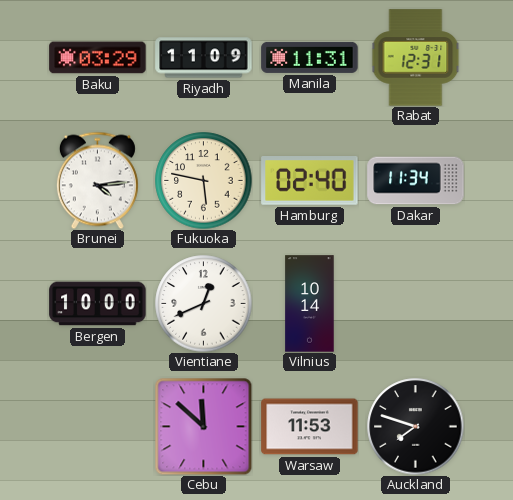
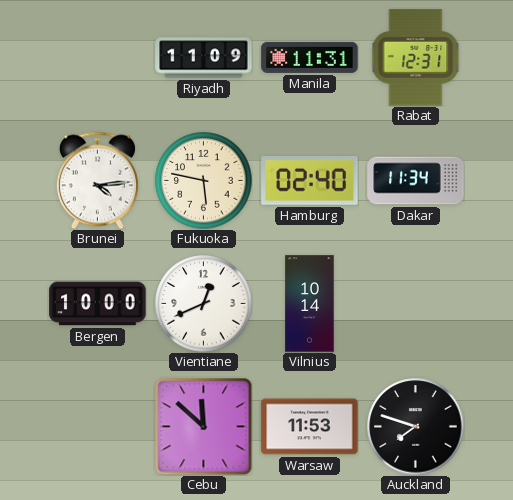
Baku: 03:29 -> none (98, 58)
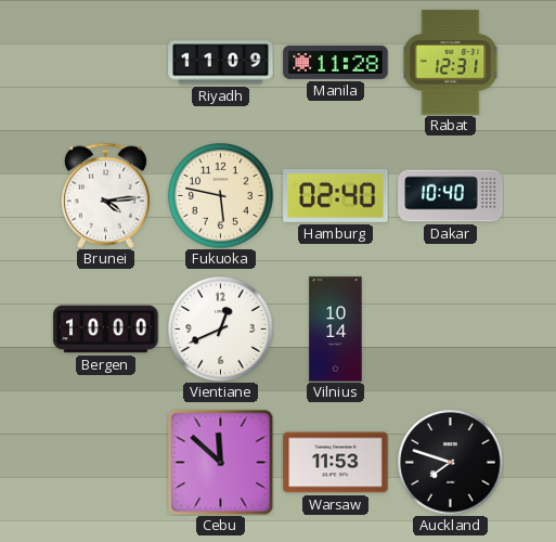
Manila: 11:31 -> 11:28 (336, 62)
Dakar: 11:34 -> 10:40 (451, 196)
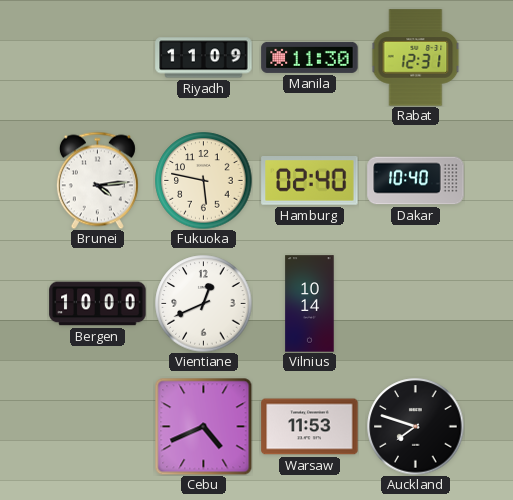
Manila: 11:28 -> 11:30 (310, 57)
Cebu: 11:52 -> 4:41 (203, 426)
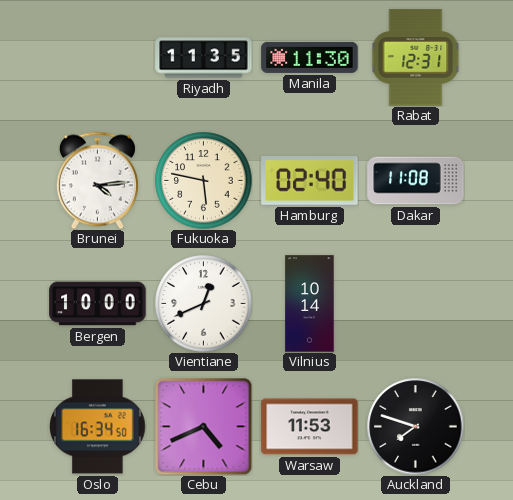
Riyadh: 11:09 -> 11:35 (204, 58)
Dakar: 10:40 -> 11:08 (416, 181)
Oslo: none -> 16:34 (98, 427)
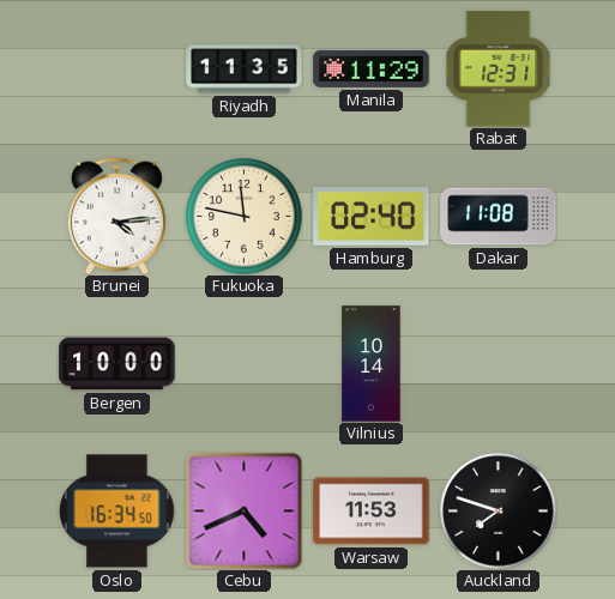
Manila: 11:30 -> 11:29 (372, 68)
Fukuoka: 5:47 -> 11:47 (245, 217)
Vientiane: 12:41 -> none (204, 304)
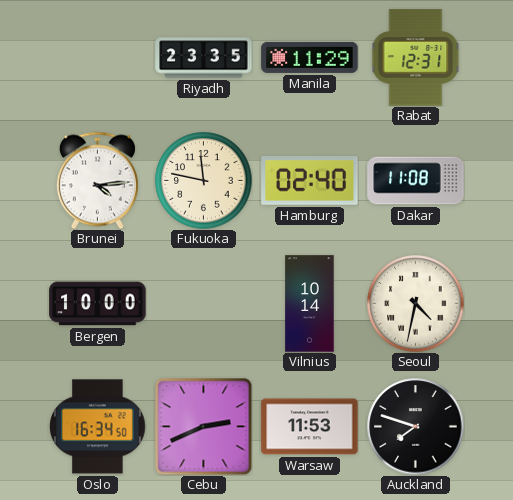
Riyadh: 11:35 -> 23:35 (204, 58)
Seoul: none -> 4:32 (416, 304)
Cebu: 4:41 -> 2:41 (203, 426)
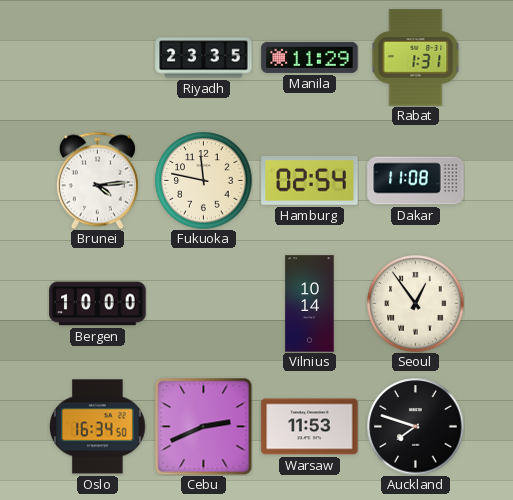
Rabat: 12:31 -> 1:31 (416, 58)
Hamburg: 02:40 -> 02:54 (310, 181)
Seoul: 4:32 -> 12:54 (416, 304)
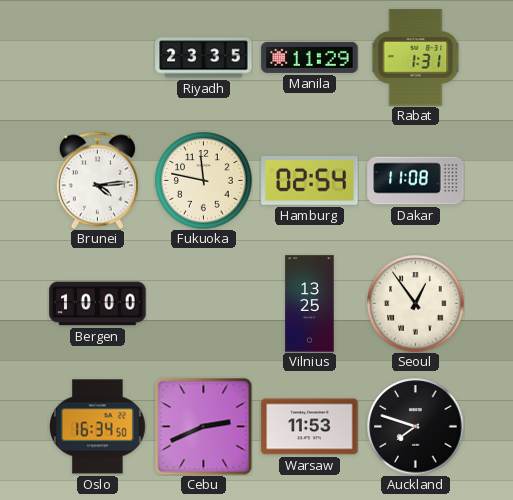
Vilnius: 10:14 -> 13:25 (310, 304)
